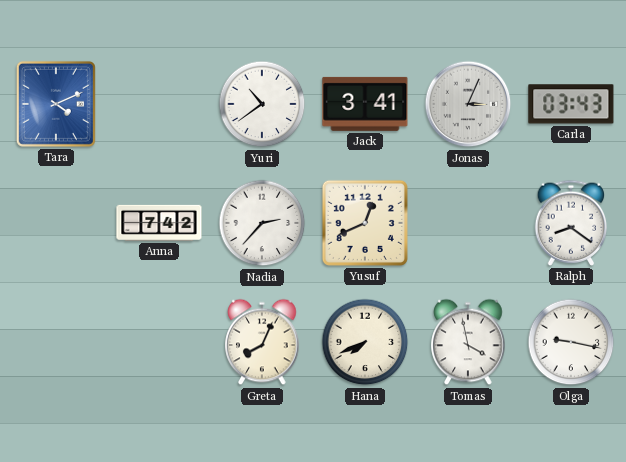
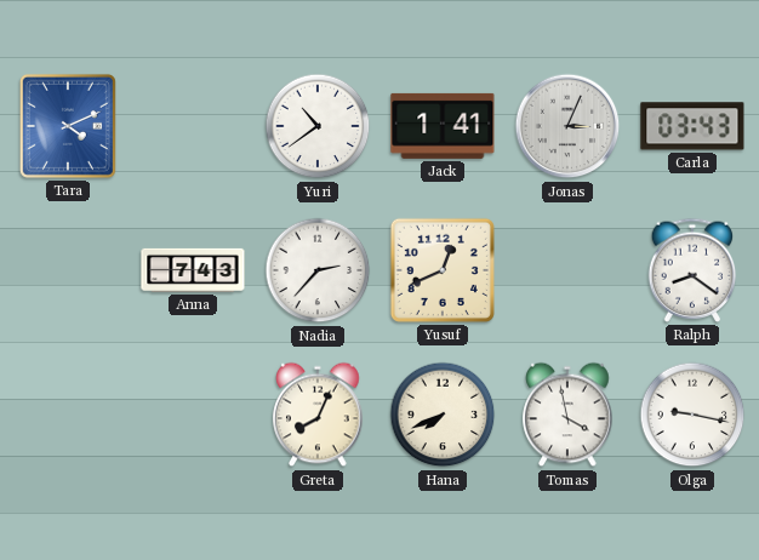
Jack: 3:41 -> 1:41 (443, 126)
Anna: 7:42 -> 7:43 (193, 270)
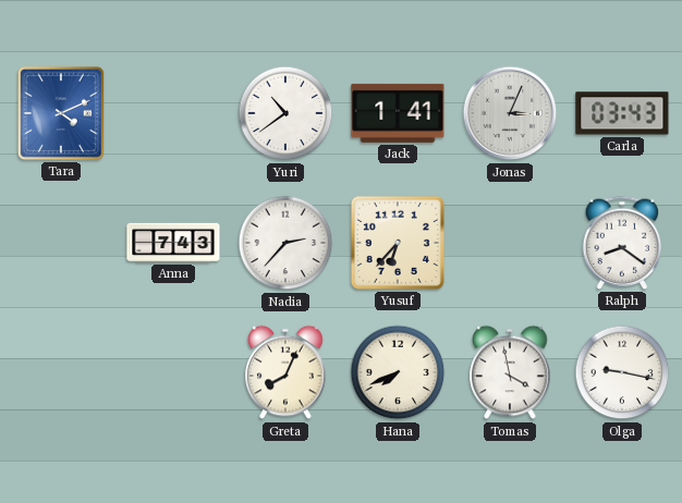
Yusuf: 12:41 -> 6:37 (398, 243)
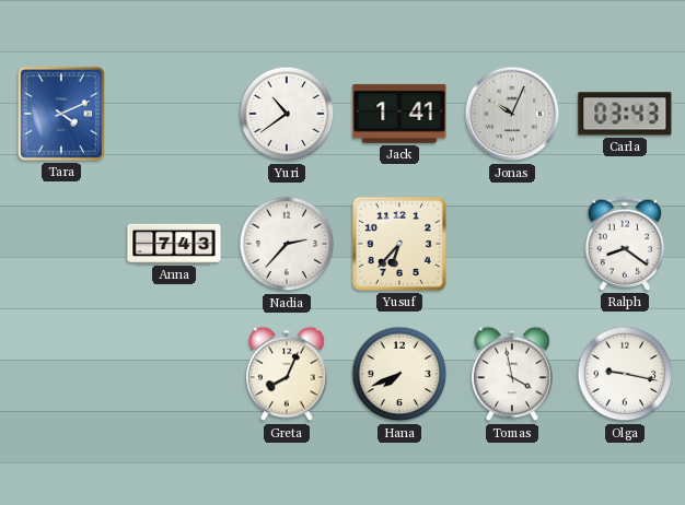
Jonas: 3:04 -> 10:04 (512, 114)
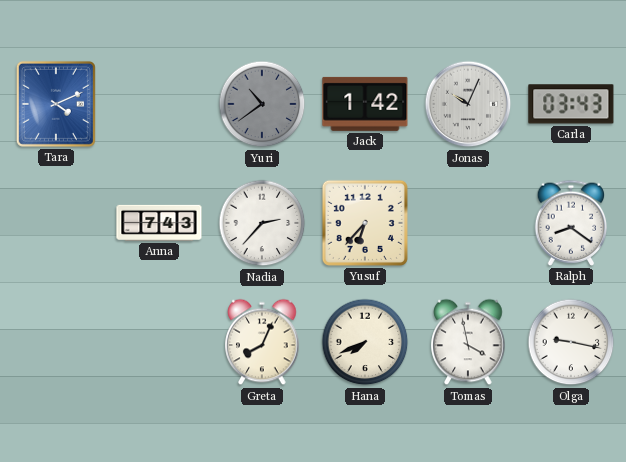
Yuri dial: white -> grey (262, 104)
Jack: 1:41 -> 1:42 (365, 104)
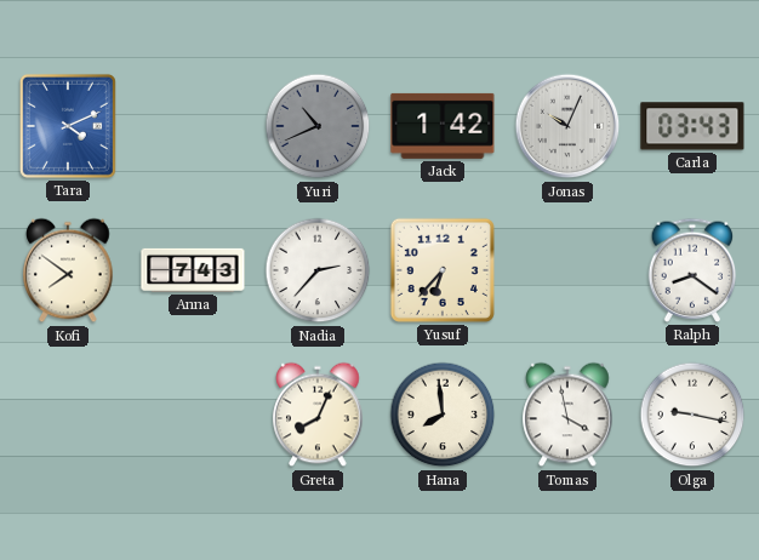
Yuri: 10:39 -> 10:41 (318, 126)
Kofi: none -> 7:51 (68, 270)
Hana: 7:41 -> 7:59 (443, 415)
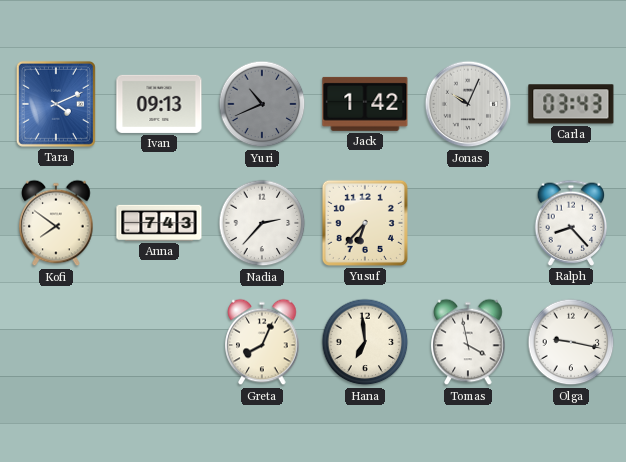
Ivan: none -> 09:13 (159, 104)
Ralph: 8:21 -> 8:23 (571, 223)
Hana: 7:59 -> 6:59 (365, 342)
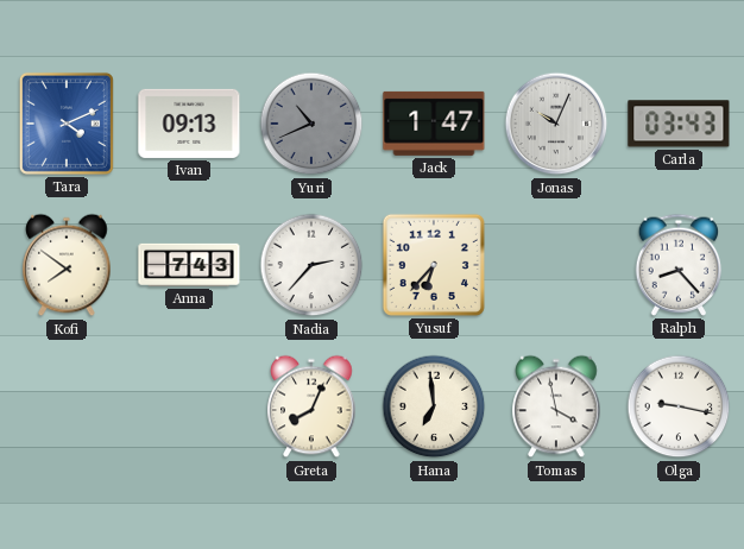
Jack: 1:42 -> 1:47 (434, 124)
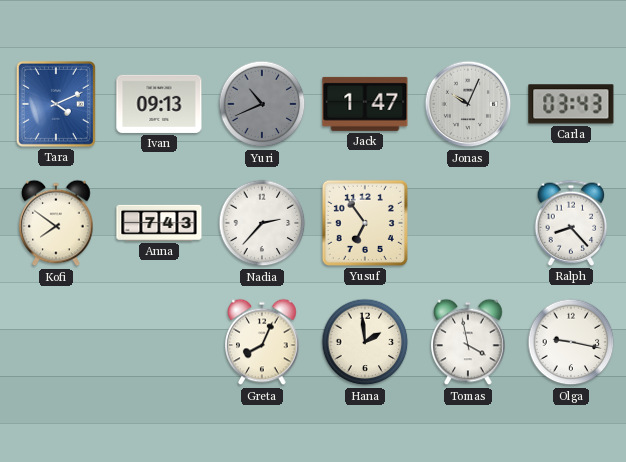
Yusuf: 6:37 -> 6:54 (365, 223)
Hana: 6:59 -> 1:59 (365, 342)
